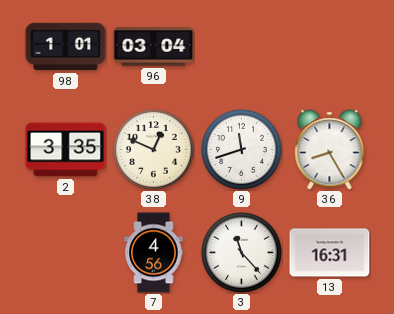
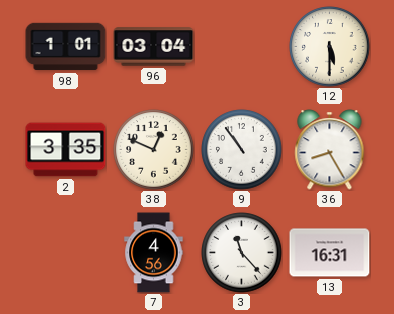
12: none -> 5:30 (330, 47)
9: 11:42 -> 10:54 (242, 150)
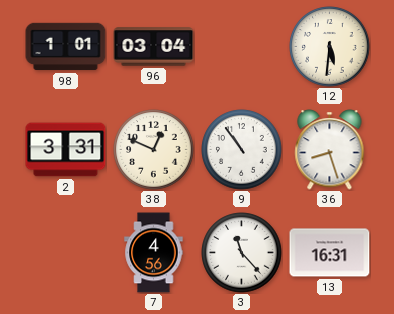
12: 5:30 -> 5:31 (330, 47)
2: 3:35 -> 3:31 (66, 150)
36: 8:25 -> 8:27 (330, 150)
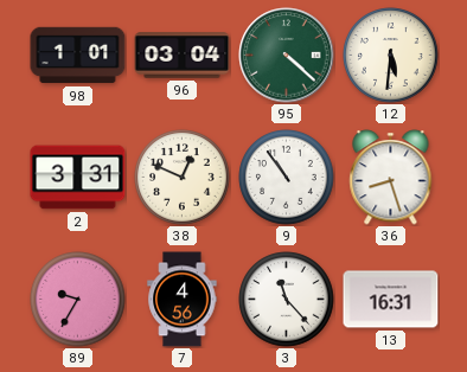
95: none -> 4:22 (287, 56)
89: none -> 9:35 (78, 300)
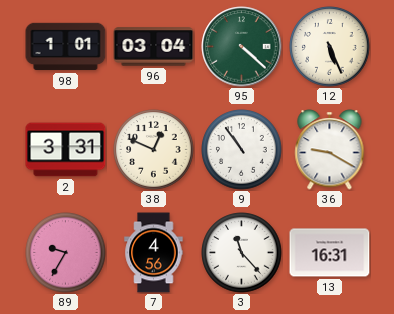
12: 5:31 -> 5:26 (330, 47)
36: 8:27 -> 9:20 (330, 150)
